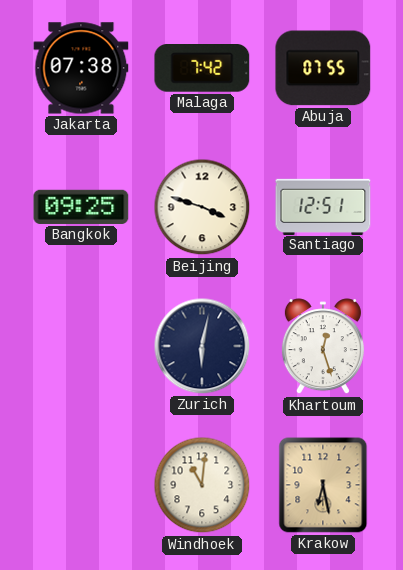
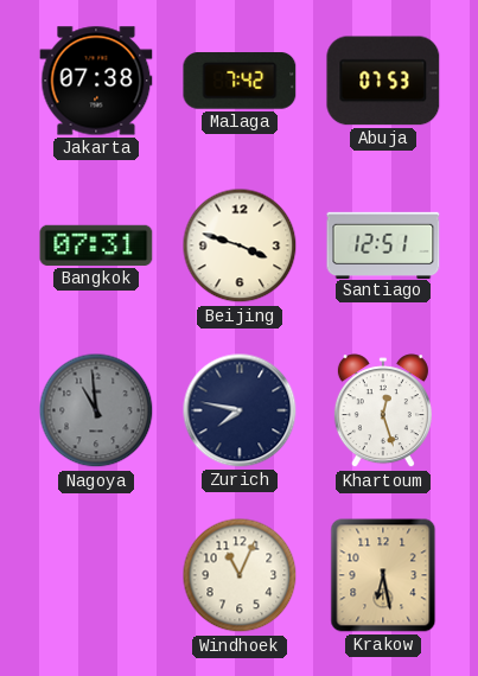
Abuja: 07:55 -> 07:53 (383, 81)
Bangkok: 09:25 -> 07:31 (96, 245)
Nagoya: none -> 10:59 (96, 410)
Zurich: 6:02 -> 7:47 (240, 410)
Windhoek: 11:01 -> 11:04 (240, 575)
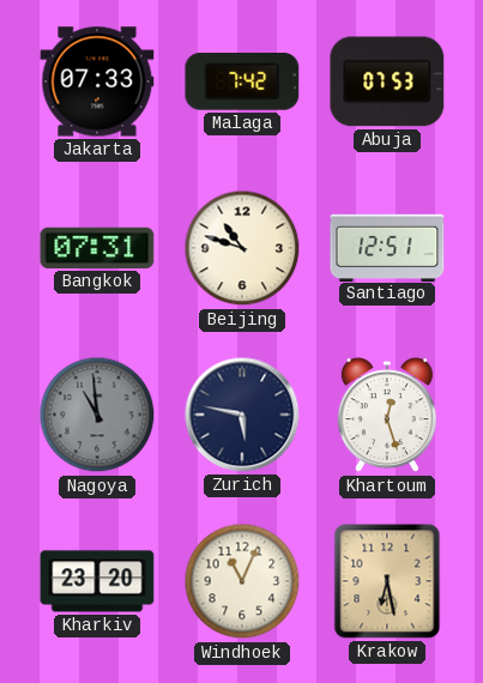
Jakarta: 07:38 -> 07:33 (97, 81)
Beijing: 3:48 -> 10:48 (242, 248)
Zurich: 7:47 -> 5:47 (242, 415)
Kharkiv: none -> 23:20 (97, 581)
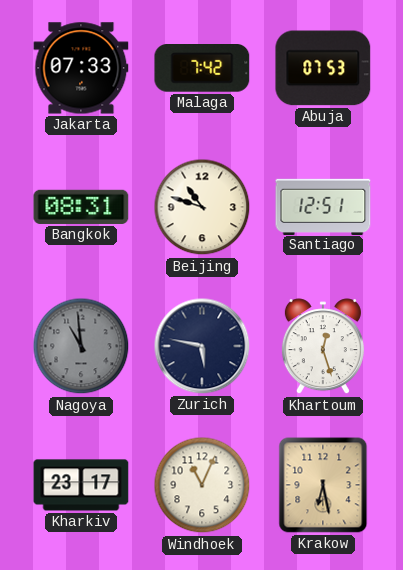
Bangkok: 07:31 -> 08:31 (81, 207)
Kharkiv: 23:20 -> 23:17 (81, 485)
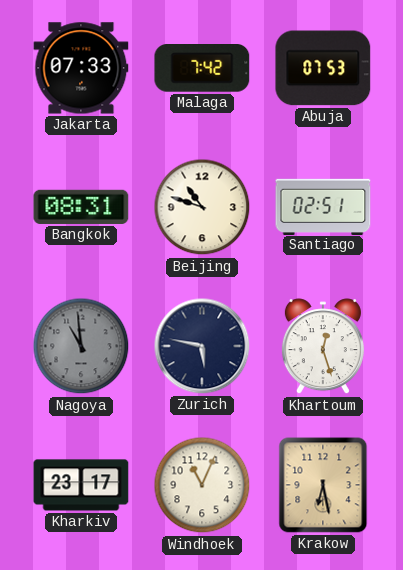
Santiago: 12:51 -> 02:51 (323, 206)
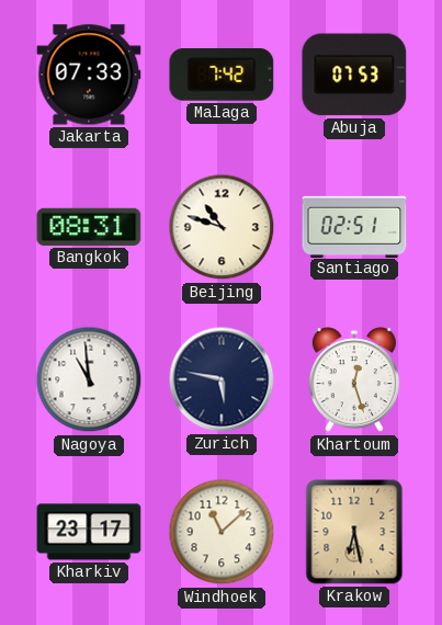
Nagoya dial: grey -> white (89, 379)
Windhoek: 11:04 -> 11:08 (222, 532)
